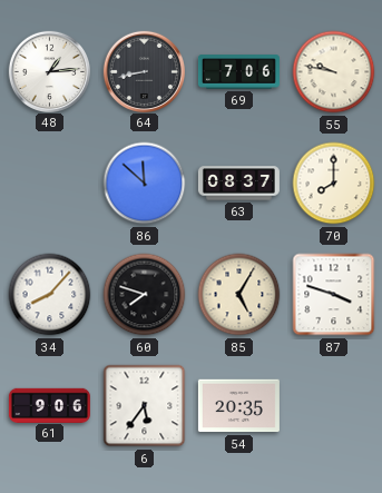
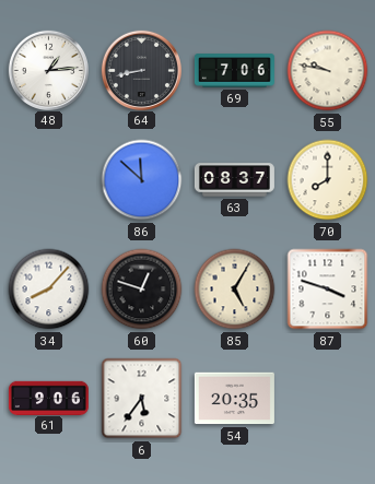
60: 7:48 -> 12:48 (142, 290)
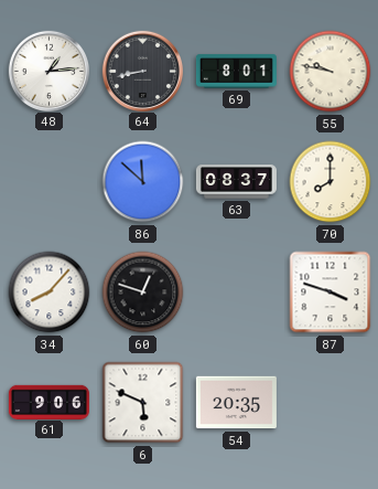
69: 7:06 -> 8:01 (236, 72)
85: 5:05 -> none (235, 290)
6: 5:36 -> 5:49 (143, 403)
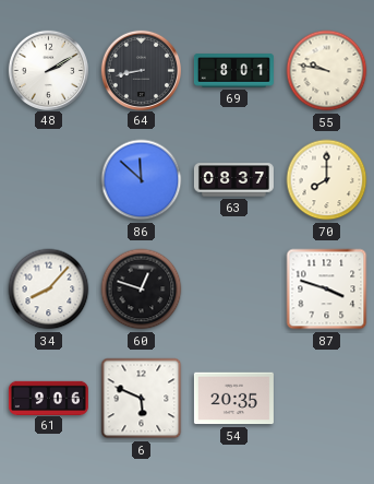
48: 1:14 -> 2:10 (48, 70)
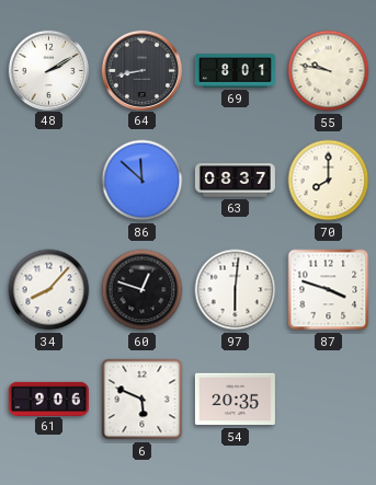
97: none -> 6:01 (236, 290)
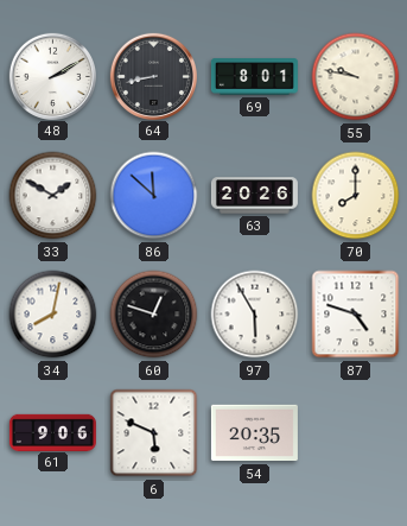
33: none -> 1:50 (53, 196)
63: 08:37 -> 20:26 (254, 196)
34: 8:07 -> 8:02 (53, 315)
97: 6:01 -> 5:55 (255, 315)
87: 3:48 -> 4:48 (356, 315)
